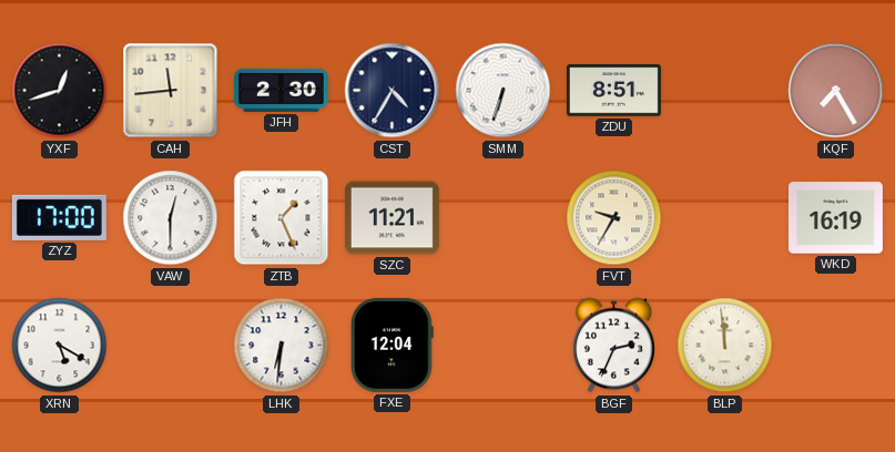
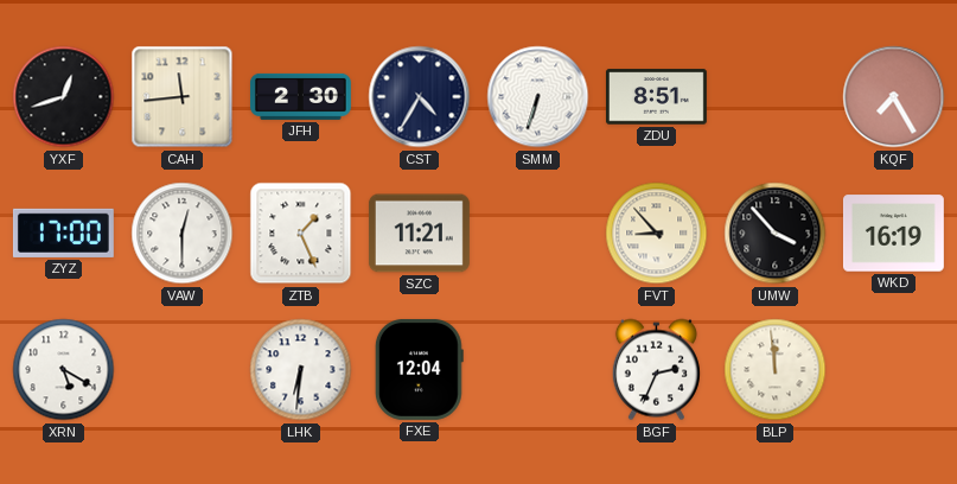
FVT: 9:35 -> 8:53 (657, 234)
UMW: none -> 3:53 (776, 234)
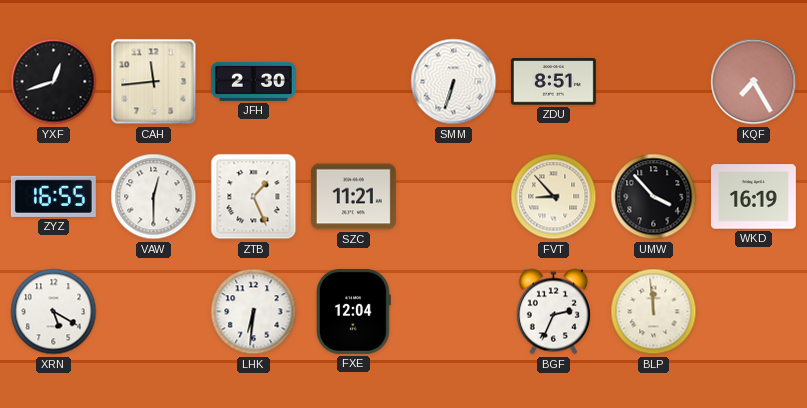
CST: 4:35 -> none (420, 97)
ZYZ: 17:00 -> 16:55 (53, 196)
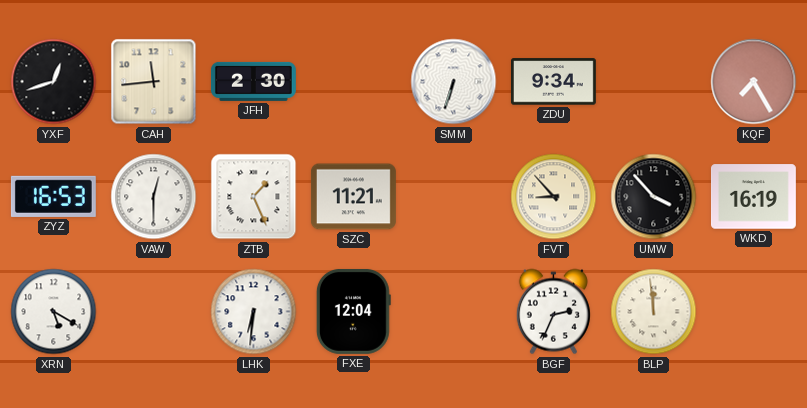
ZDU: 8:51 -> 9:34 (553, 82)
ZYZ: 16:55 -> 16:53 (53, 196)
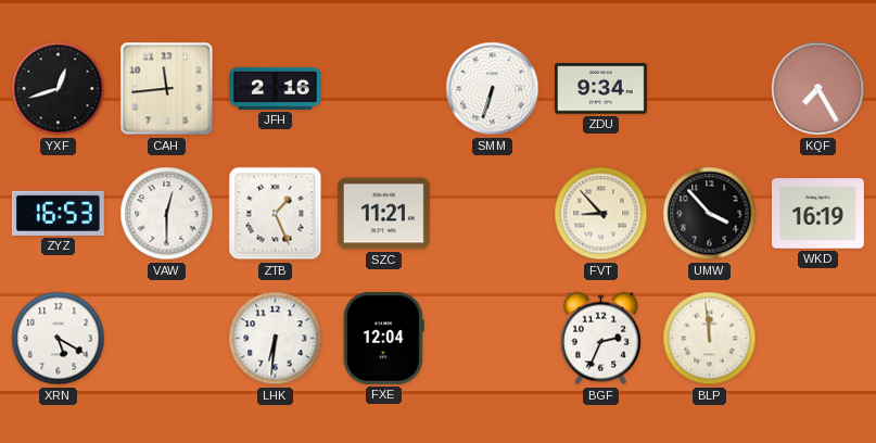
JFH: 2:30 -> 2:16 (275, 88)
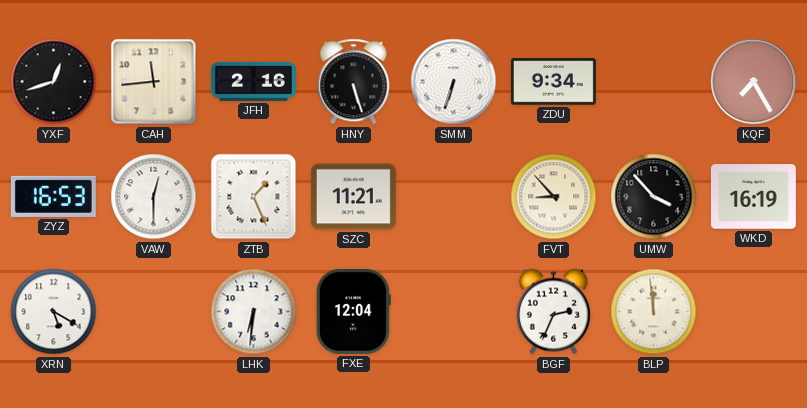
HNY: none -> 5:27 (354, 82)
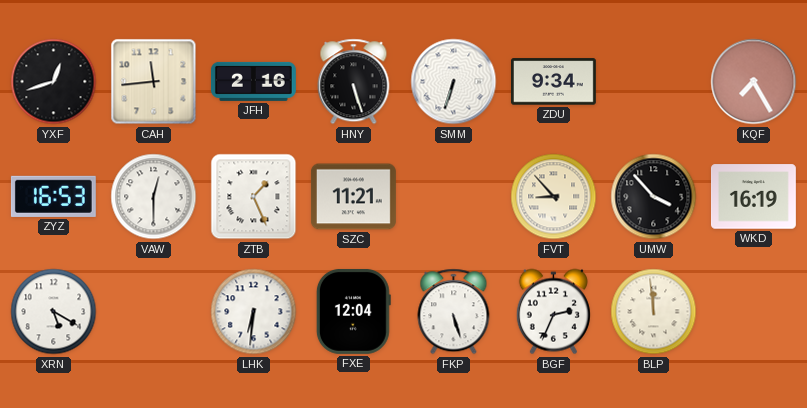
FKP: none -> 5:27 (454, 312)
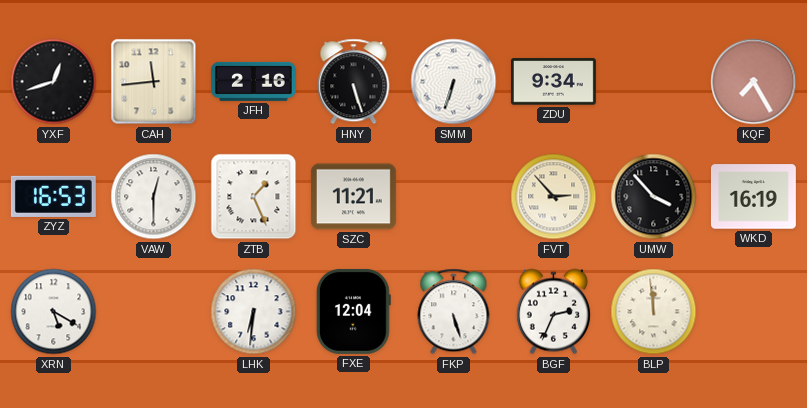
FVT: 8:53 -> 2:53 (554, 197)
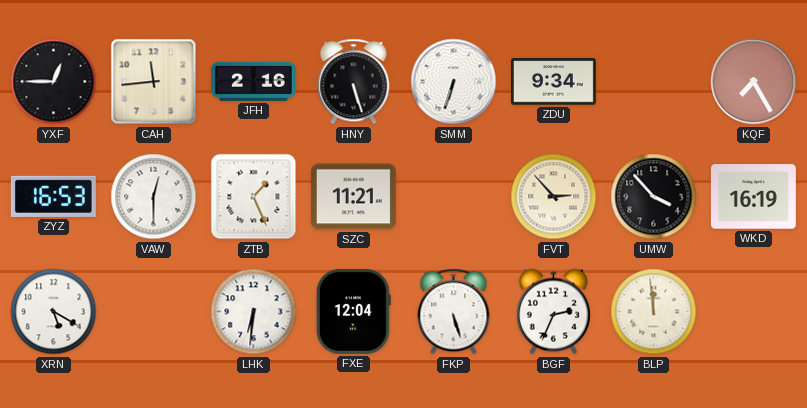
YXF: 12:42 -> 12:45 (54, 82)
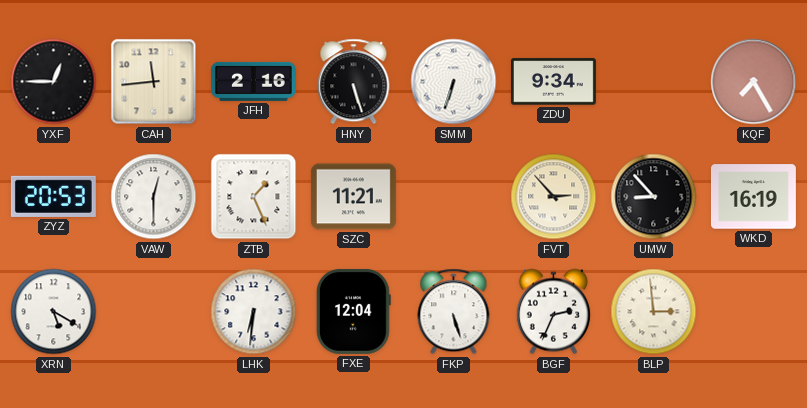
ZYZ: 16:53 -> 20:53 (53, 196)
UMW: 3:53 -> 8:53 (654, 197)
BLP: 11:59 -> 2:59 (654, 312)
